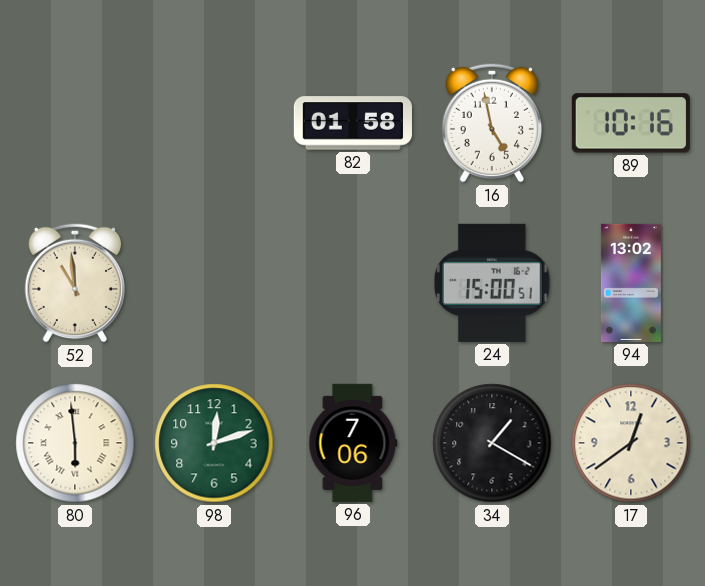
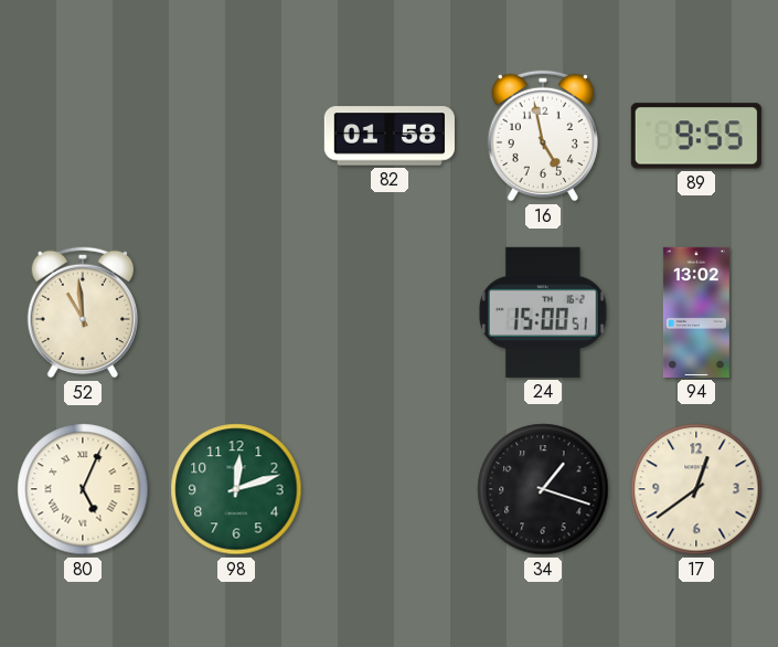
89: 10:16 -> 9:55 (696, 136)
80: 5:59 -> 5:04 (83, 489)
96: 7:06 -> none (353, 443)
34: 1:20 -> 1:18 (543, 489)
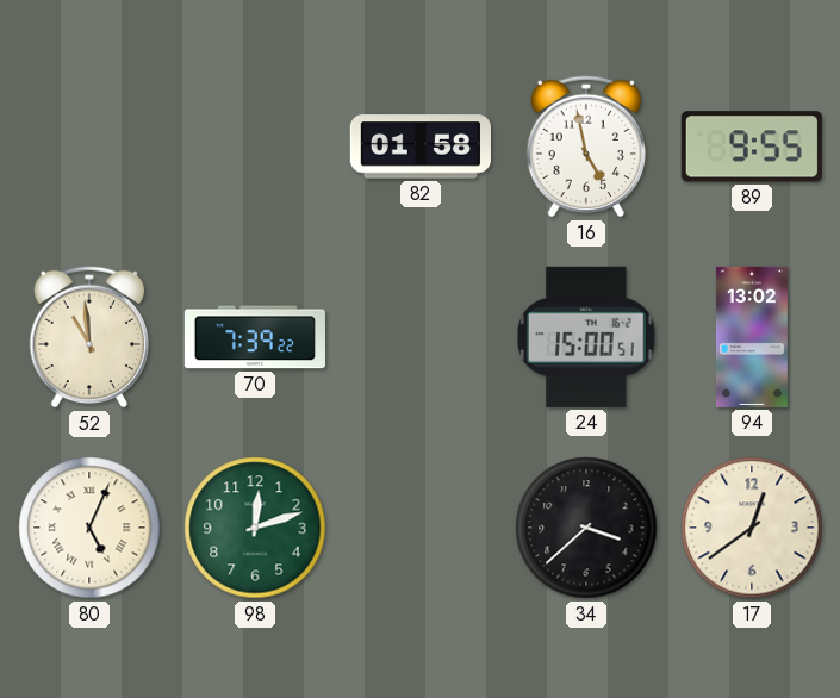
70: none -> 7:39 (255, 337)
34: 1:18 -> 3:38 (586, 528)
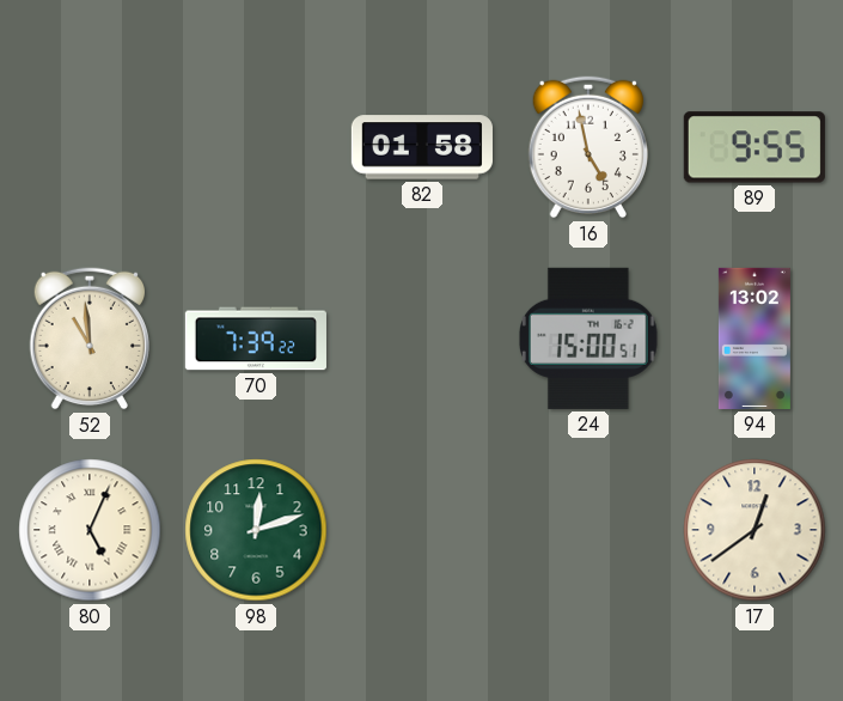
34: 3:38 -> none (586, 528)
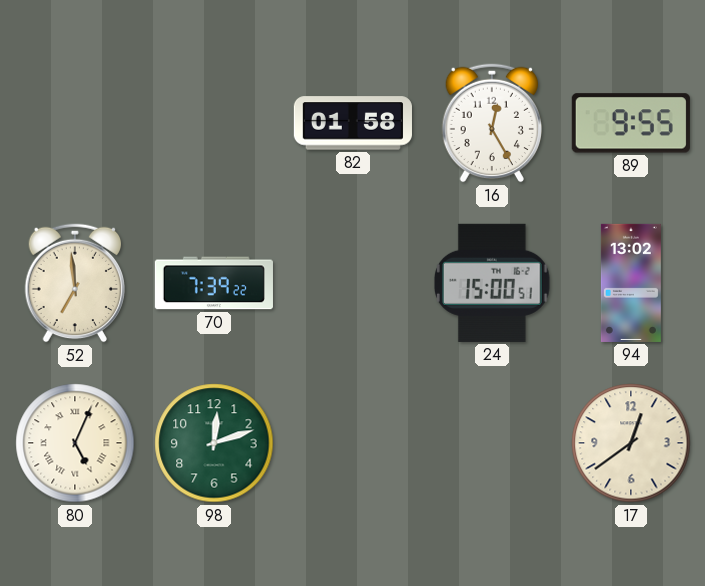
16: 4:58 -> 12:25 (491, 123)
52: 10:59 -> 6:59 (74, 283)
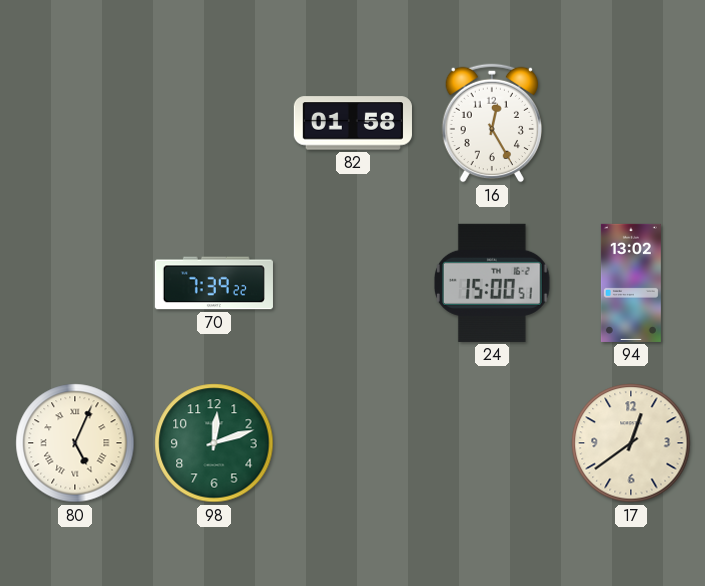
89: 9:55 -> none (631, 123)
52: 6:59 -> none (74, 283)
